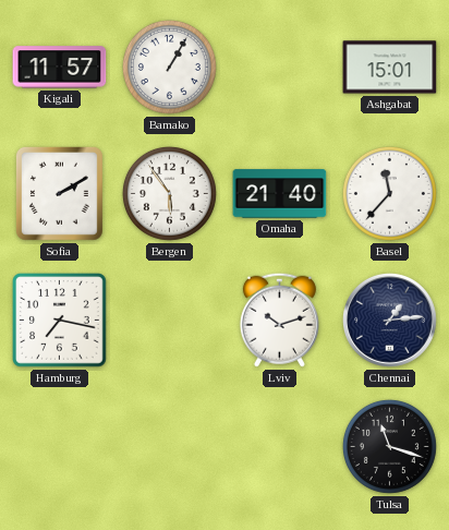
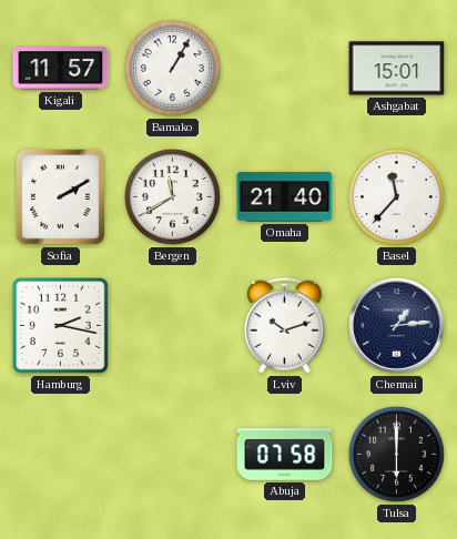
Bergen: 5:54 -> 11:40 (172, 196)
Hamburg: 7:17 -> 2:17 (61, 326)
Abuja: none -> 07:58 (285, 455)
Tulsa: 11:18 -> 6:00 (396, 454)
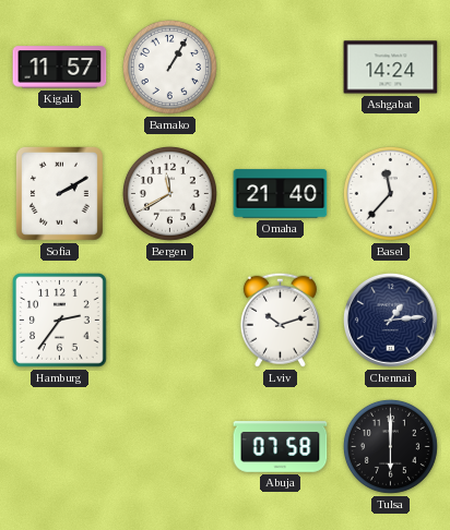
Ashgabat: 15:01 -> 14:24 (391, 68)
Hamburg: 2:17 -> 2:36 (60, 321)
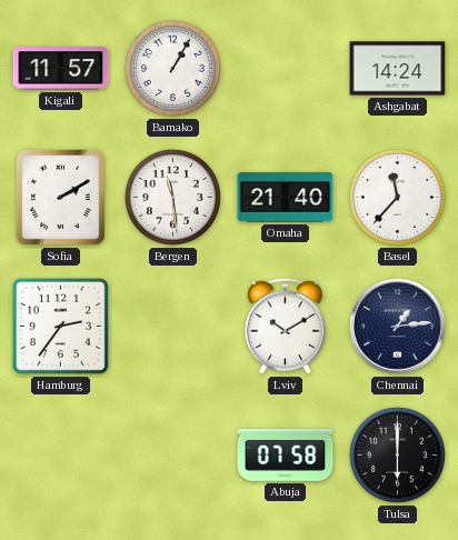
Bergen: 11:40 -> 11:29 (172, 197)
Lviv: 10:12 -> 10:10 (285, 326)
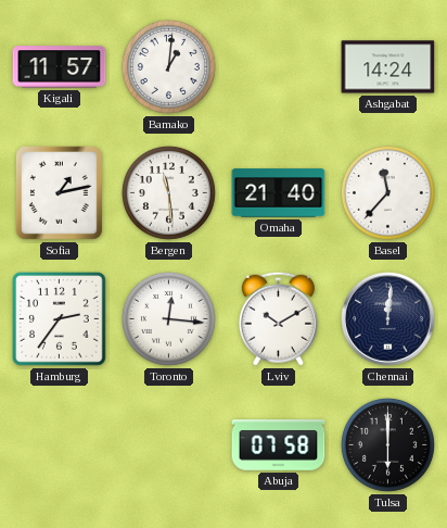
Bamako: 1:05 -> 1:01 (168, 66)
Sofia: 2:10 -> 1:13 (59, 192)
Toronto: none -> 12:16 (168, 318)
Chennai: 1:14 -> 12:01 (388, 319)
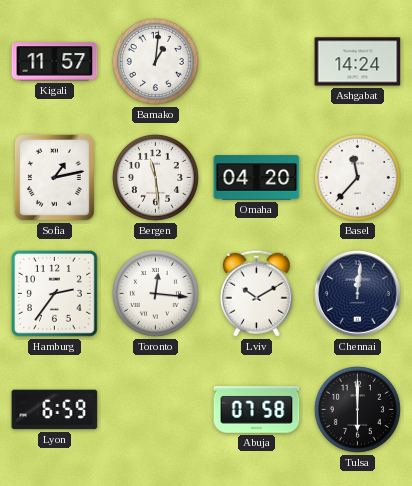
Omaha: 21:40 -> 04:20 (257, 178)
Lyon: none -> 6:59 (55, 410)
